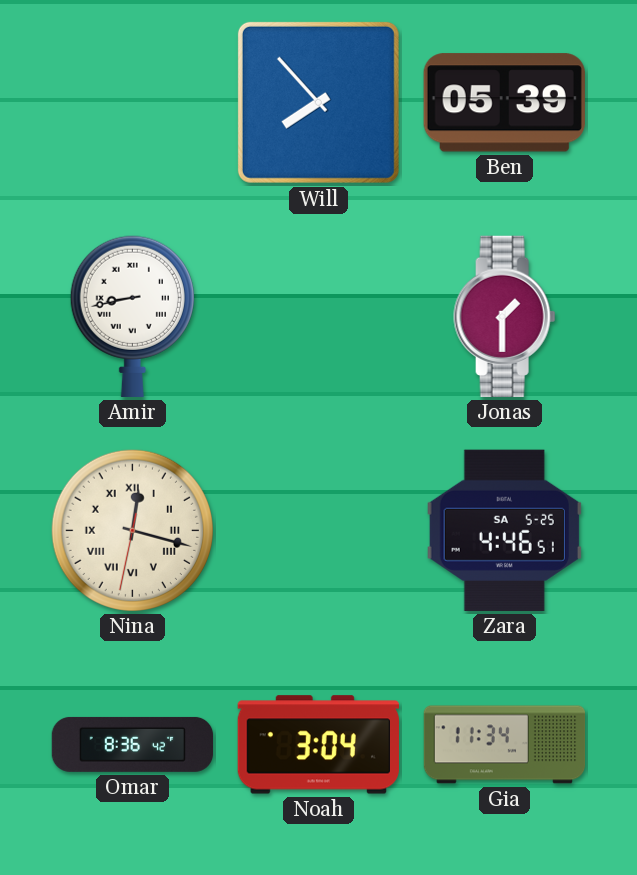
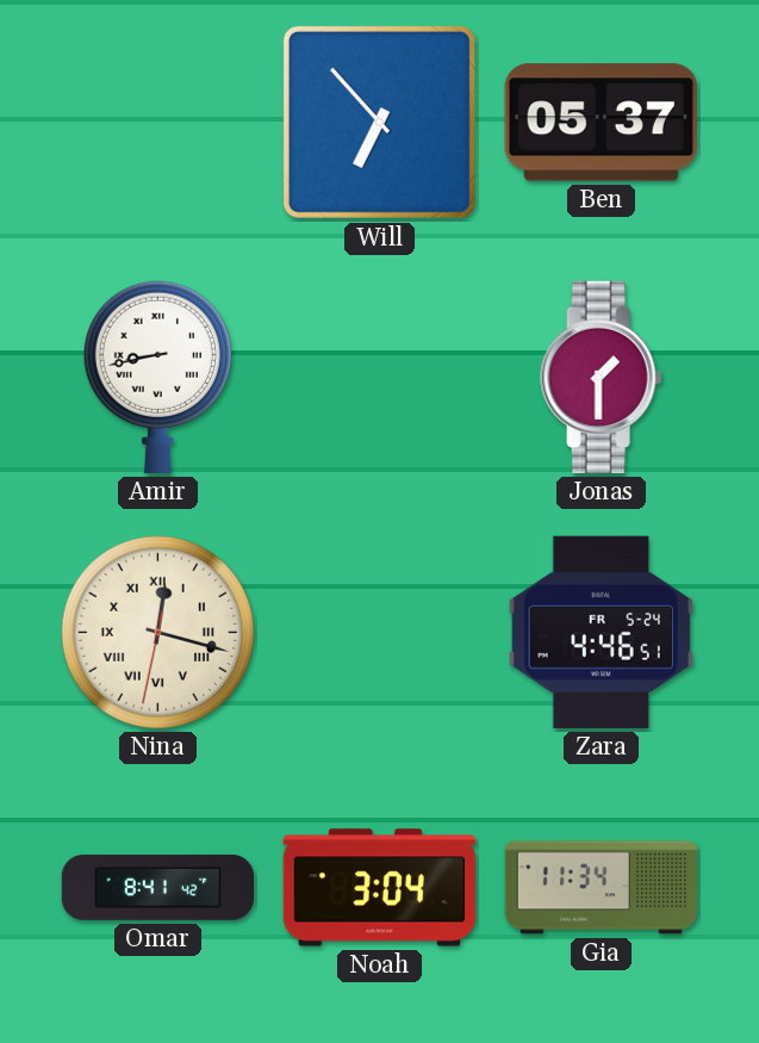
Will: 7:53 -> 6:53 (379, 122)
Ben: 05:39 -> 05:37 (601, 123)
Zara date: SA 5-25 -> FR 5-24 (601, 632)
Omar: 8:36 -> 8:41 (158, 887)
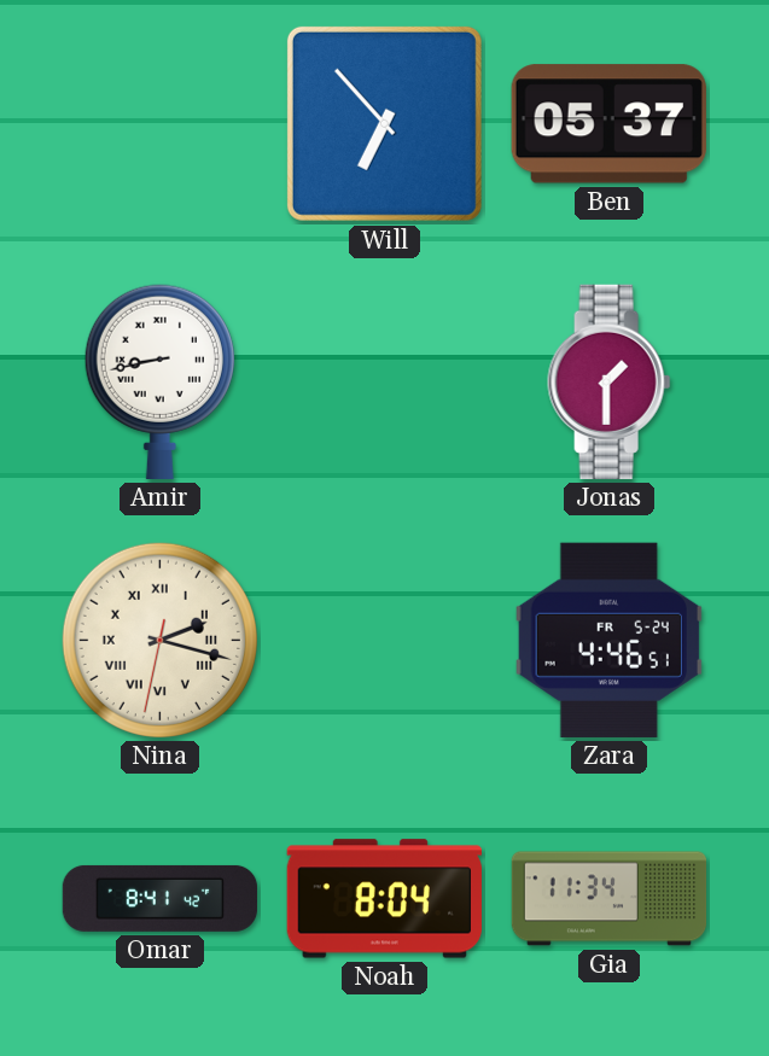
Nina: 12:17 -> 2:17 (159, 640)
Noah: 3:04 -> 8:04 (384, 899)
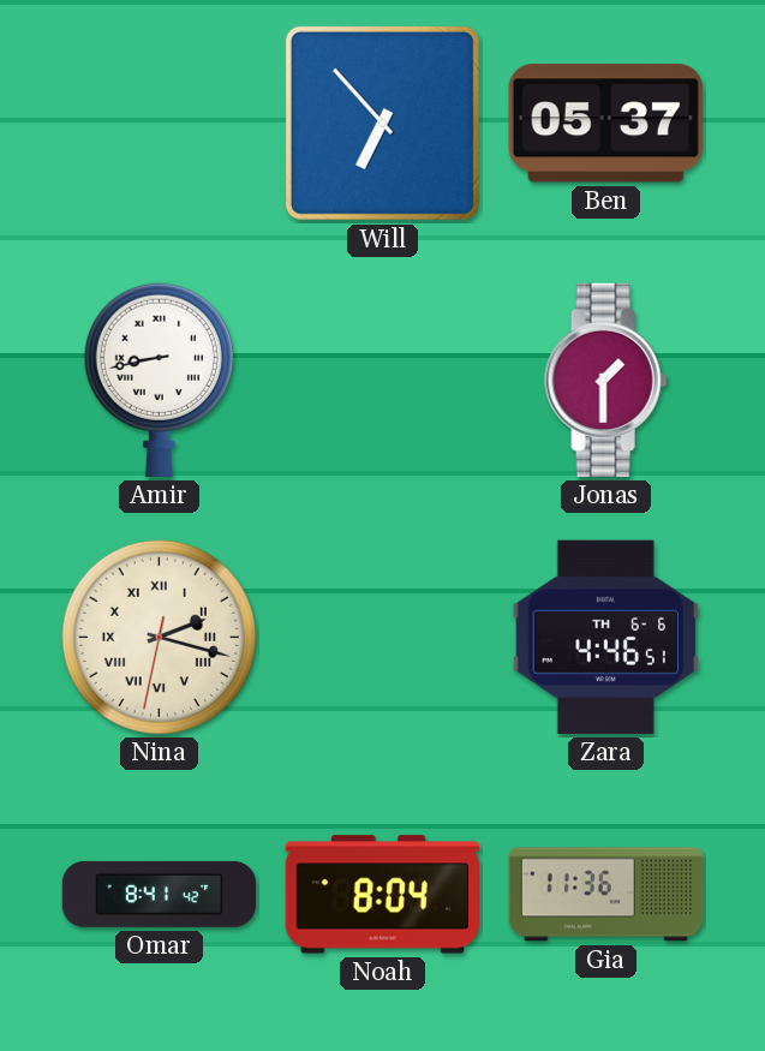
Zara date: FR 5-24 -> TH 6-6 (605, 637)
Gia: 11:34 -> 11:36 (606, 895)
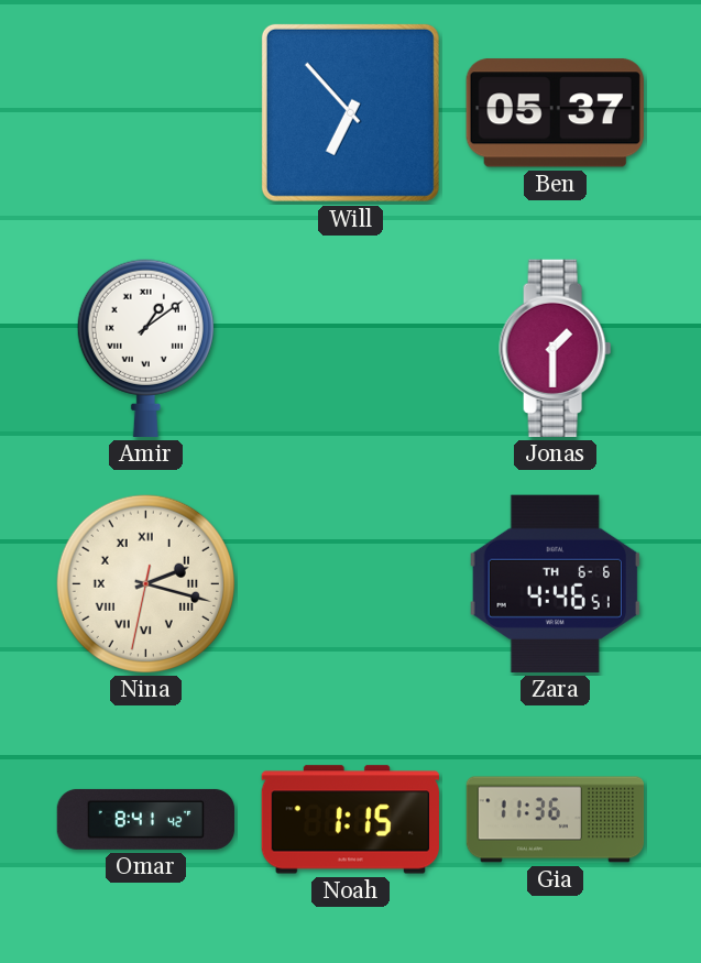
Amir: 8:43 -> 1:09 (145, 348)
Noah: 8:04 -> 1:15 (350, 820)
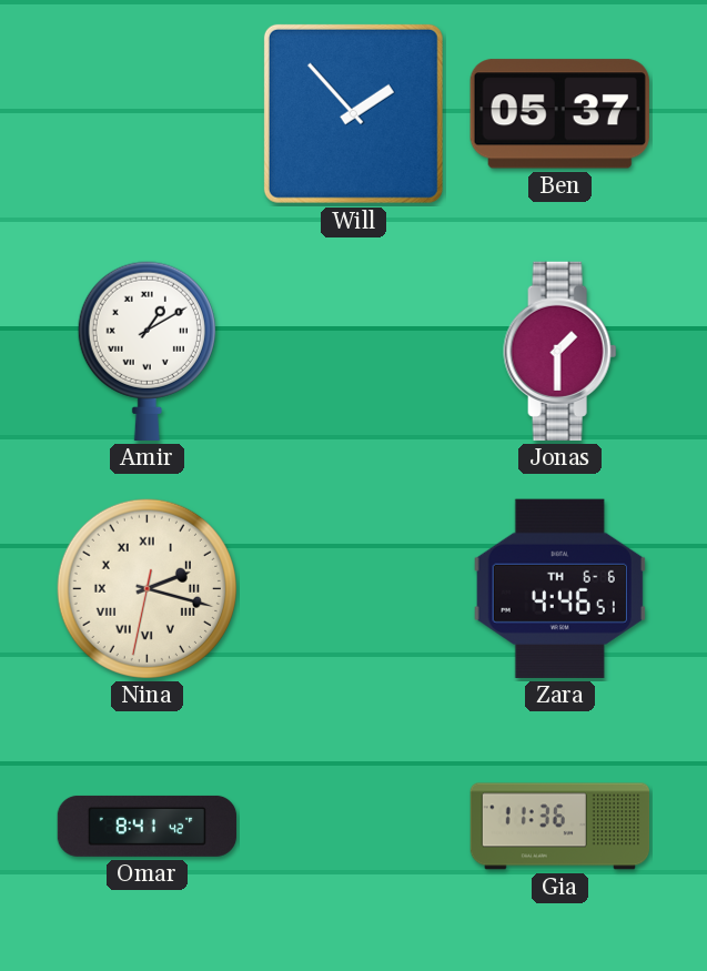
Will: 6:53 -> 1:53 (353, 113)
Amir: 1:09 -> 1:10 (147, 351)
Noah: 1:15 -> none (350, 820)
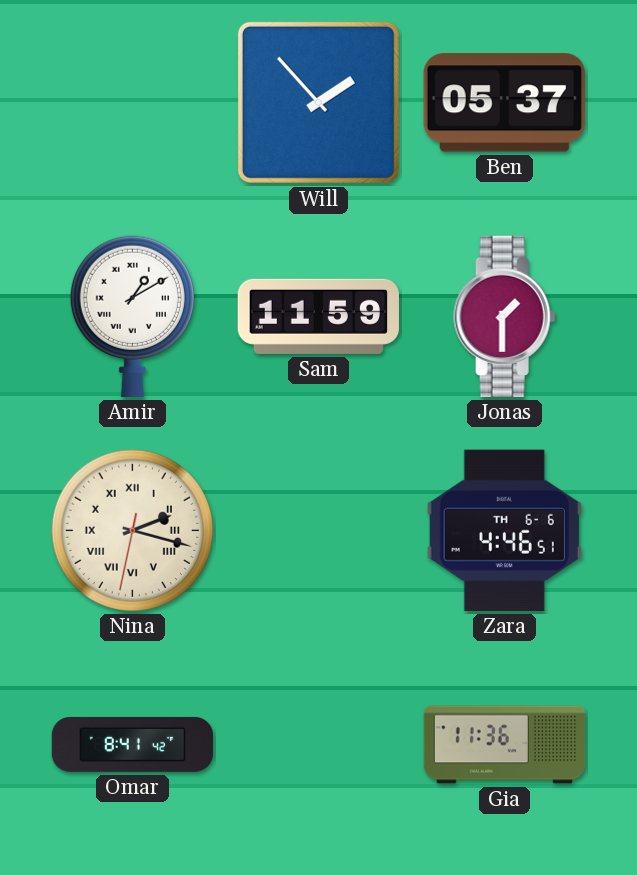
Sam: none -> 11:59 (318, 316)
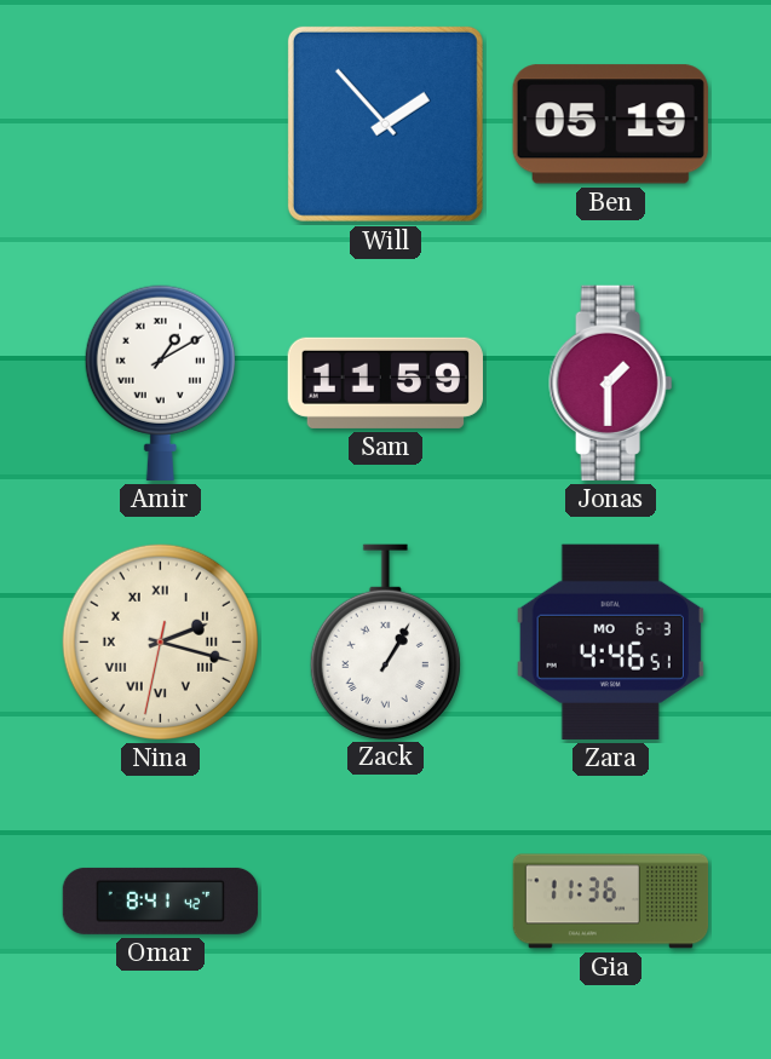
Ben: 05:37 -> 05:19 (610, 125)
Zack: none -> 1:05 (385, 641)
Zara date: TH 6-6 -> MO 6-3 (610, 641)
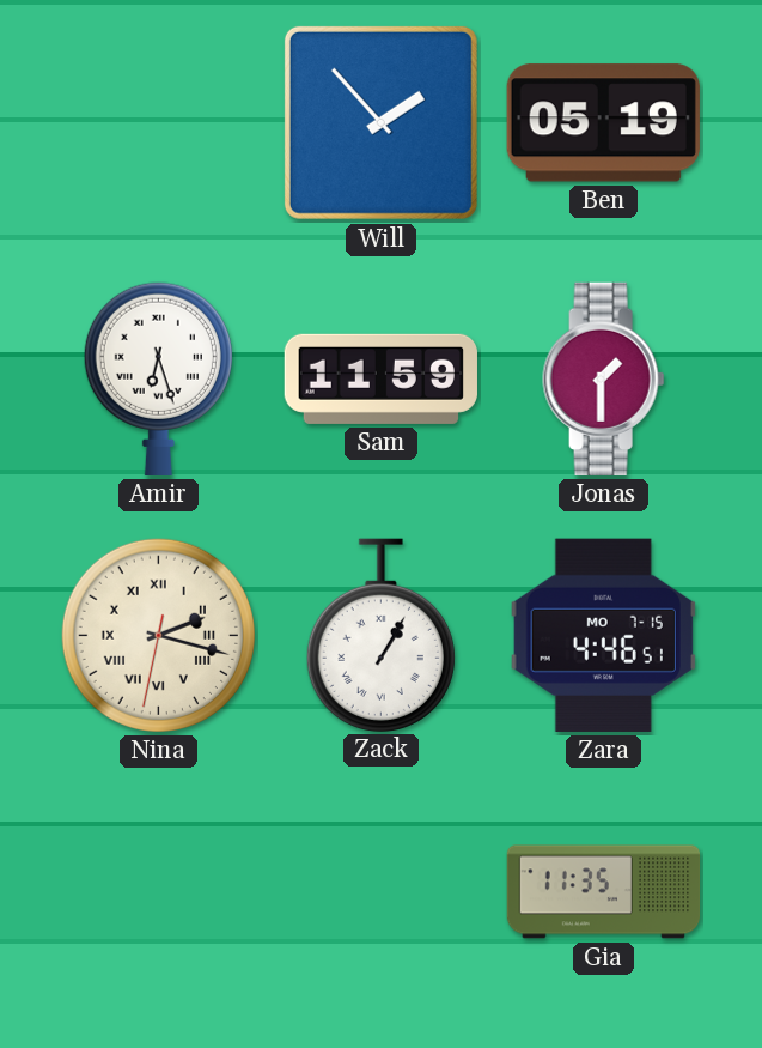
Amir: 1:10 -> 6:27 (158, 378)
Zara date: MO 6-3 -> MO 7-15 (603, 635)
Omar: 8:41 -> none (161, 900)
Gia: 11:36 -> 11:35 (604, 892)
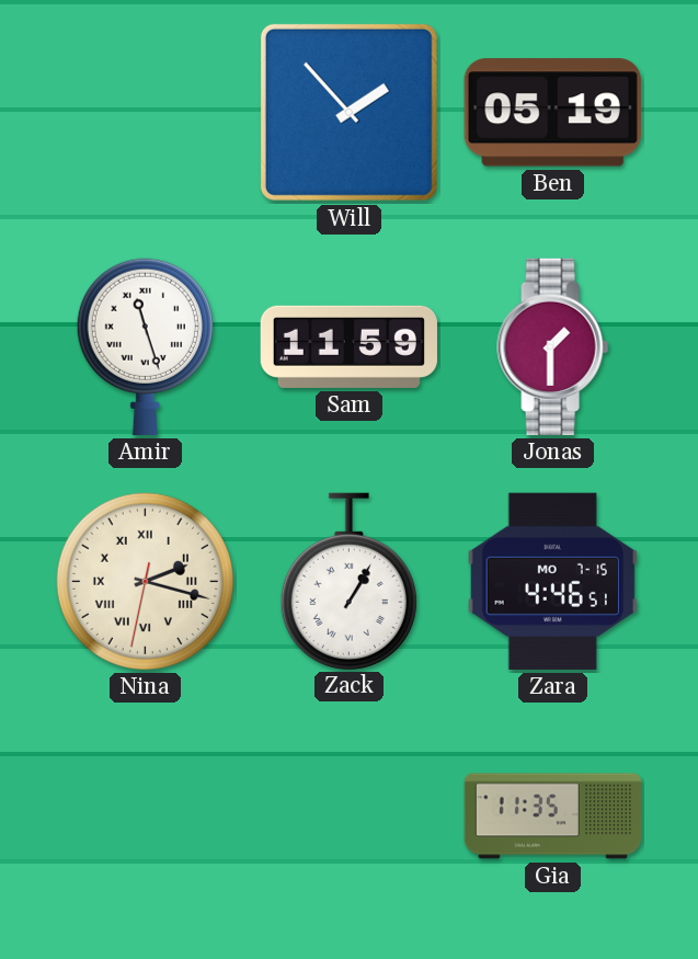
Amir: 6:27 -> 11:27 (145, 346)
